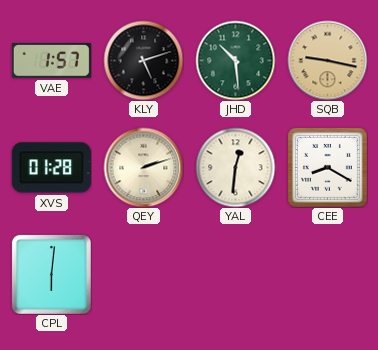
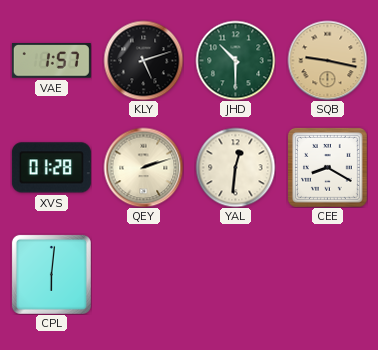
JHD: 10:29 -> 10:30 (235, 60)
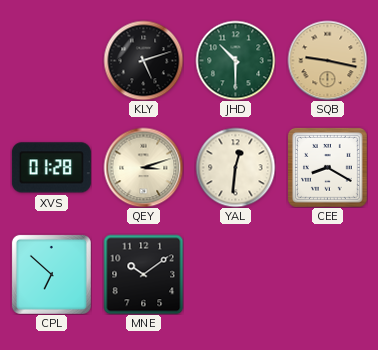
VAE: 1:57 -> none (51, 61)
QEY: 2:12 -> 3:12 (143, 167)
CPL: 6:01 -> 6:52 (51, 274)
MNE: none -> 10:09 (143, 274)
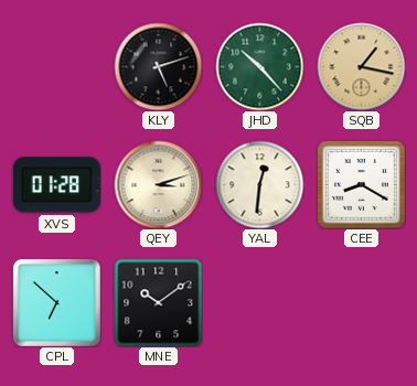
JHD: 10:30 -> 10:23 (259, 66)
SQB: 9:17 -> 1:17 (361, 66)
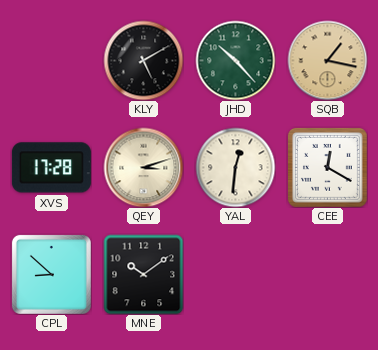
KLY: 5:12 -> 5:10 (143, 60)
XVS: 01:28 -> 17:28 (51, 168)
CEE: 8:20 -> 12:20 (328, 168)
CPL: 6:52 -> 8:52 (51, 274)
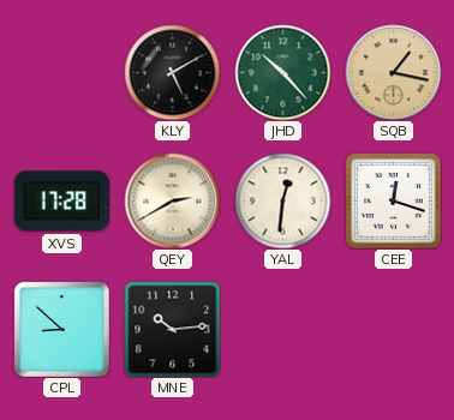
QEY: 3:12 -> 2:40 (172, 200)
CEE: 12:20 -> 12:18 (394, 202)
MNE: 10:09 -> 10:14 (172, 329)
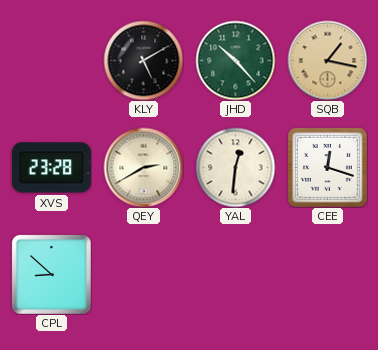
XVS: 17:28 -> 23:28 (51, 168)
MNE: 10:14 -> none (172, 329)
